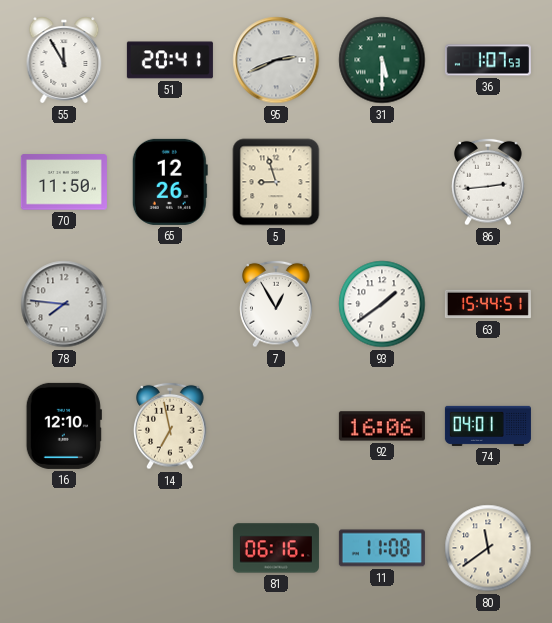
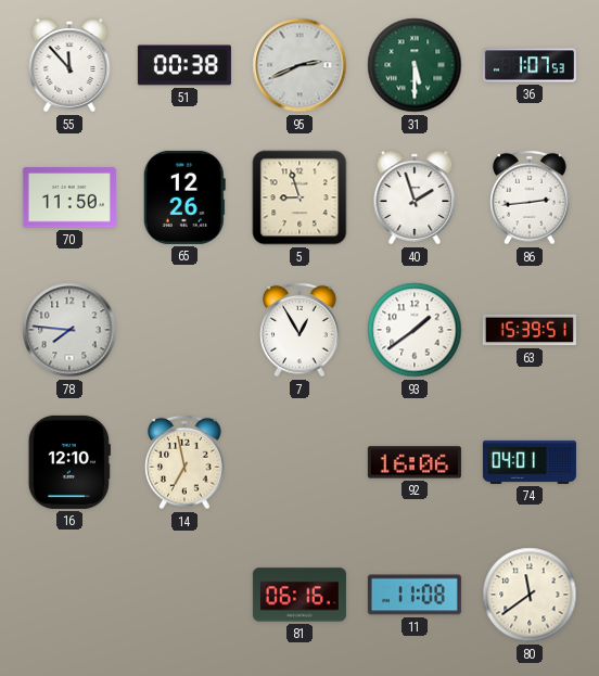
55: 11:55 -> 11:53 (69, 65)
51: 20:41 -> 00:38 (184, 65)
40: none -> 1:57 (415, 197)
63: 15:44 -> 15:39 (530, 330)
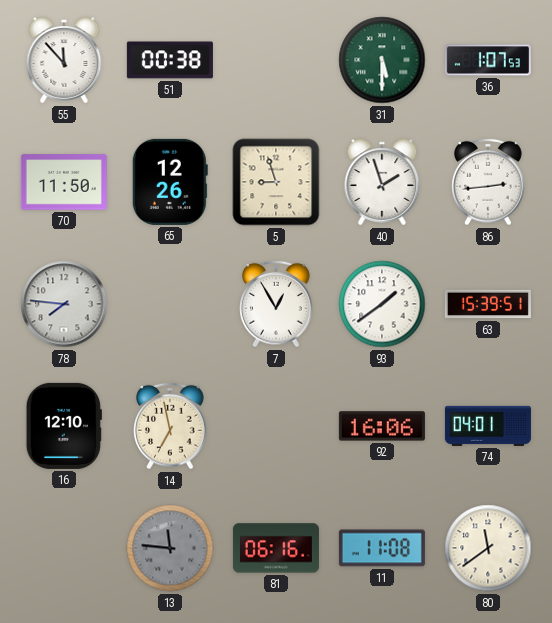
95: 2:41 -> none (299, 65)
13: none -> 11:46 (170, 548)
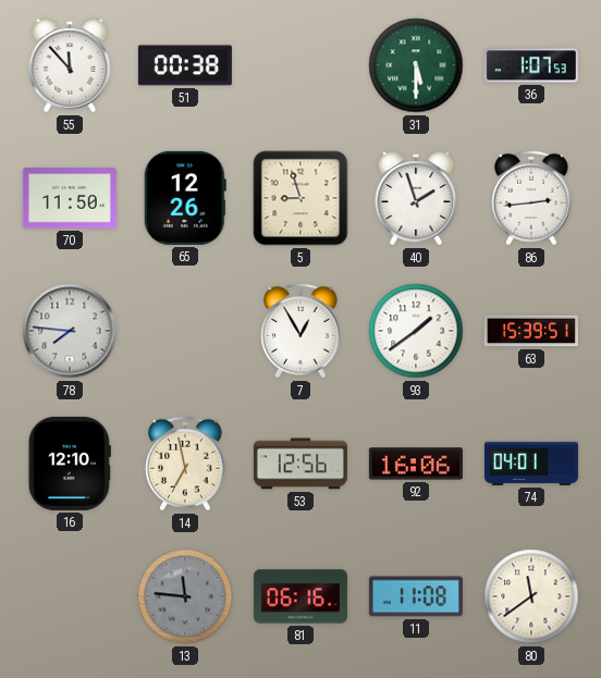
53: none -> 12:56 (300, 464)
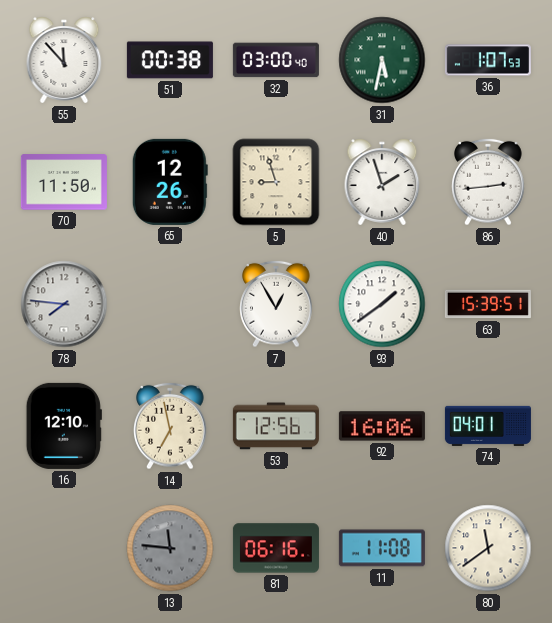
32: none -> 03:00 (276, 60)
31: 5:30 -> 5:32 (382, 60)
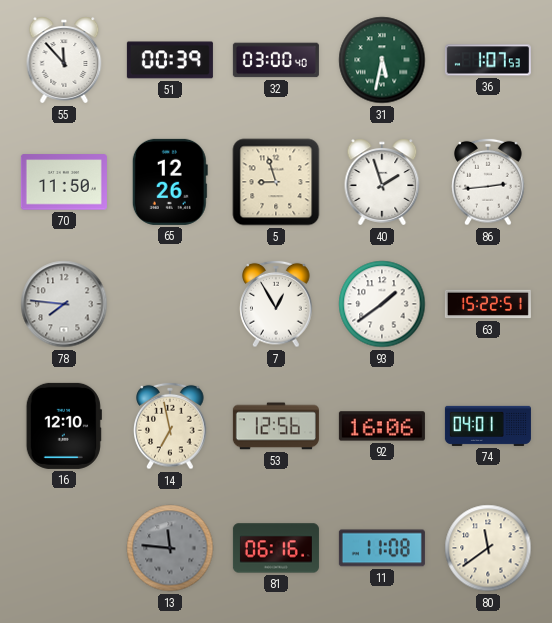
51: 00:38 -> 00:39 (170, 60)
63: 15:39 -> 15:22 (488, 304)
